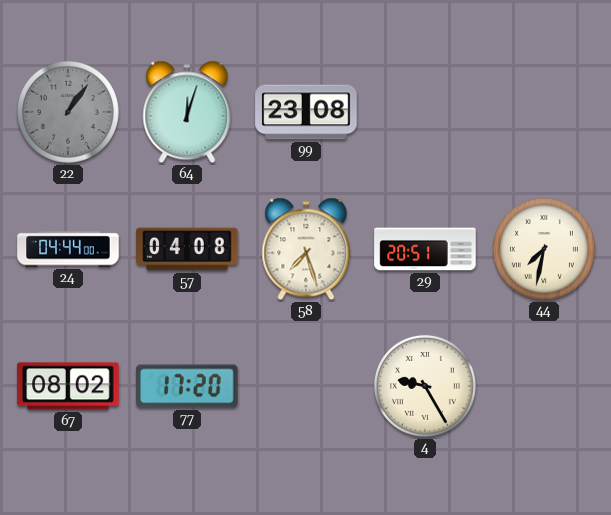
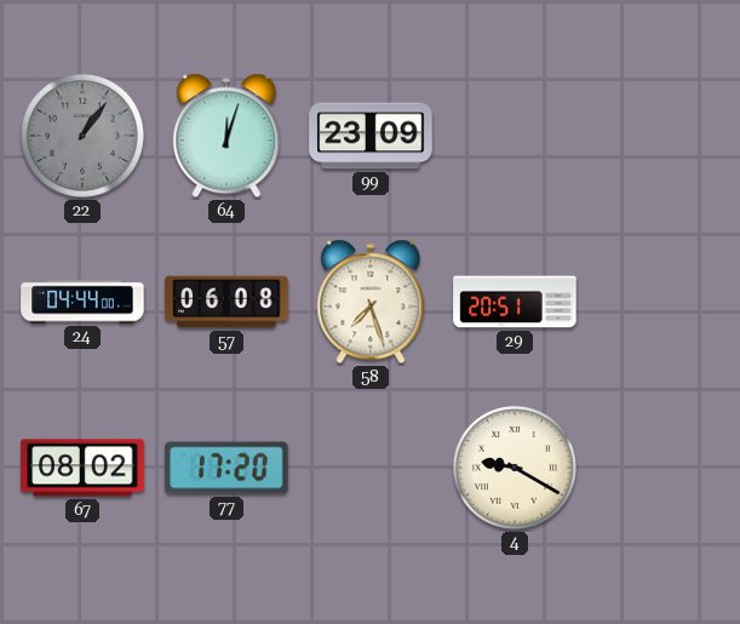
99: 23:08 -> 23:09 (371, 136)
57: 04:08 -> 06:08 (226, 302)
44: 7:32 -> none (544, 249)
4: 9:25 -> 9:20 (515, 468)
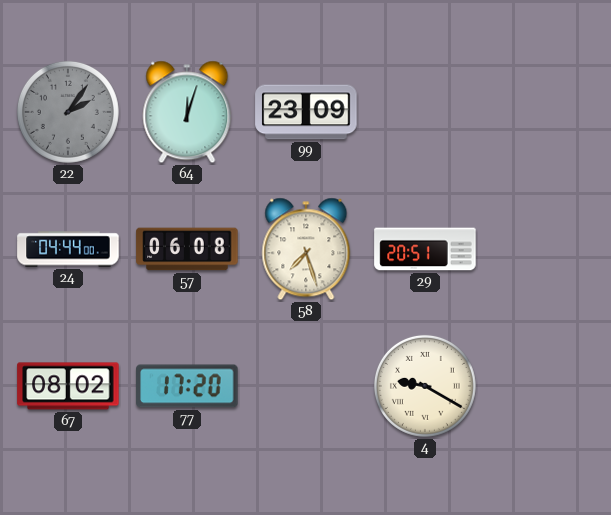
22: 1:06 -> 2:06 (68, 112)
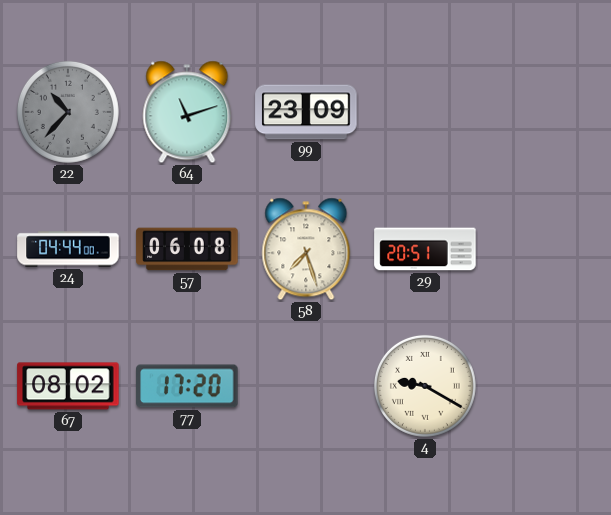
22: 2:06 -> 10:37 (68, 112)
64: 12:03 -> 11:12 (187, 112)
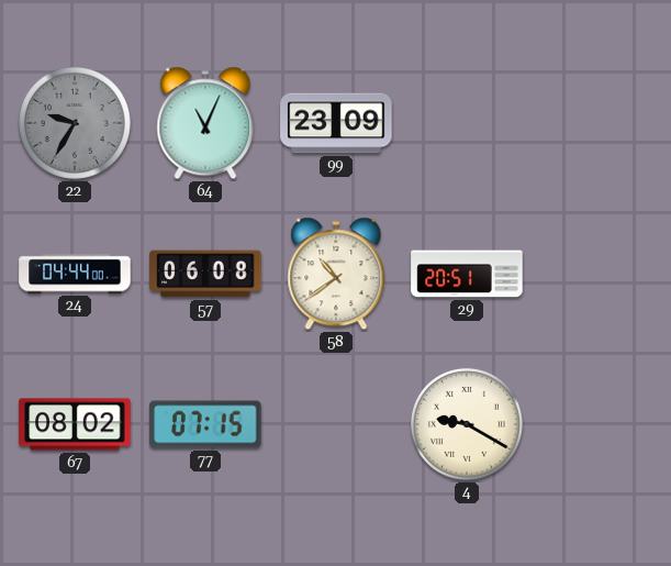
22: 10:37 -> 9:35 (75, 123)
64: 11:12 -> 11:04 (205, 123)
58: 7:27 -> 10:39 (336, 274)
77: 17:20 -> 07:15 (205, 424)
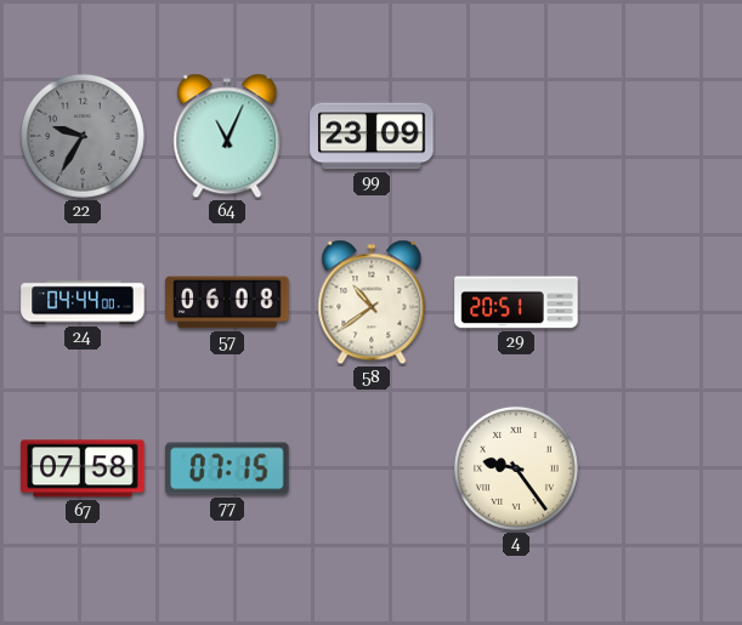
67: 08:02 -> 07:58 (83, 468)
4: 9:20 -> 9:24 (516, 468)
